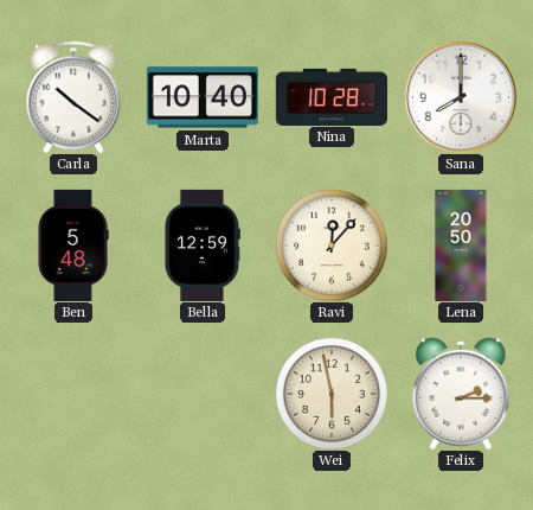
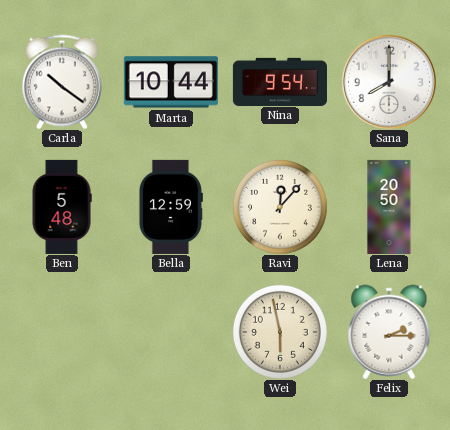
Marta: 10:40 -> 10:44 (171, 82)
Nina: 10:28 -> 9:54 (280, 81)
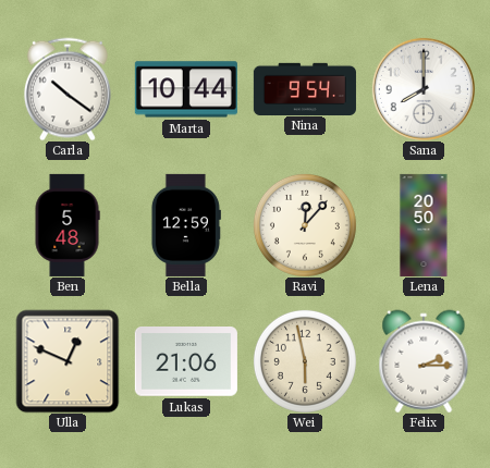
Ulla: none -> 12:49 (68, 361)
Lukas: none -> 21:06 (186, 362)
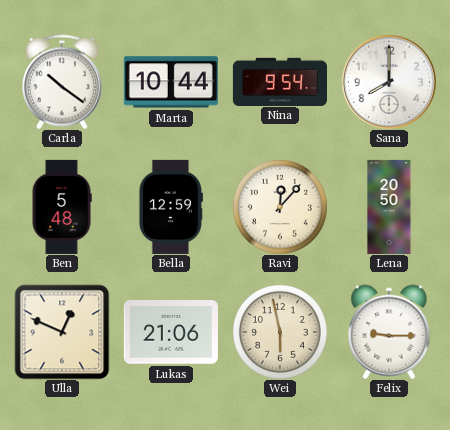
Felix: 2:15 -> 9:15 (389, 332)
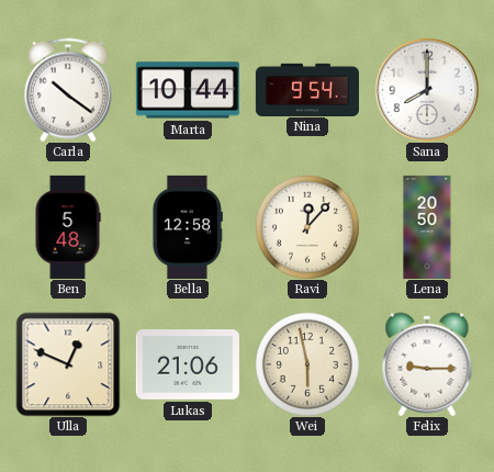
Bella: 12:59 -> 12:58 (187, 227)
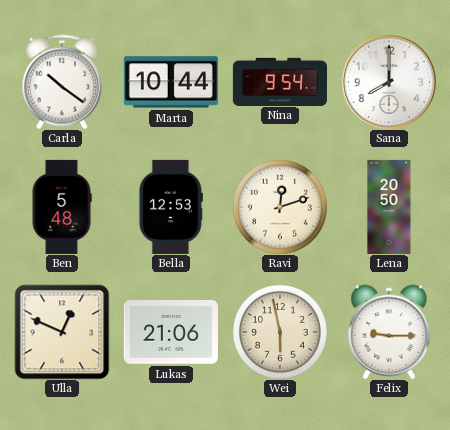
Bella: 12:58 -> 12:53 (170, 207)
Ravi: 12:07 -> 12:12 (280, 207)
